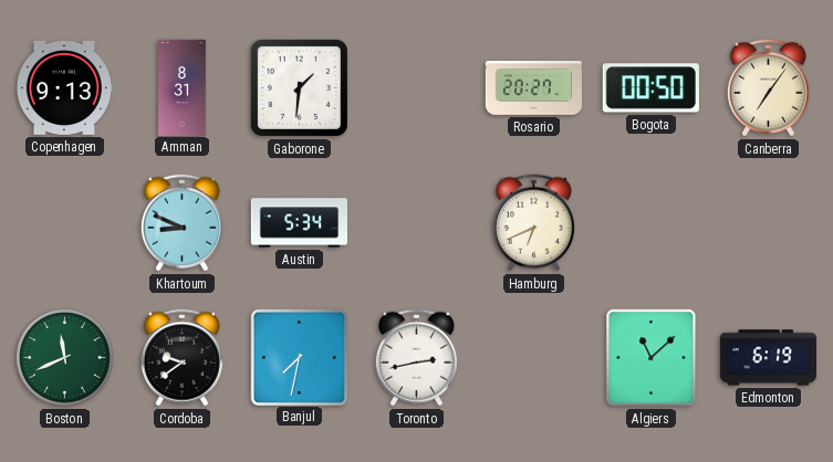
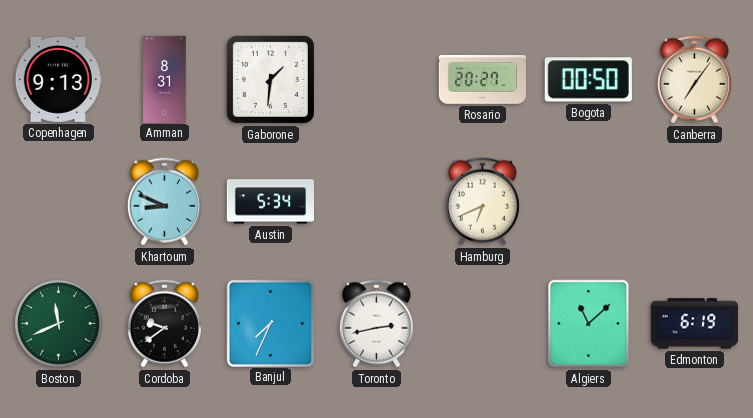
Banjul: 7:32 -> 7:34 (270, 323)
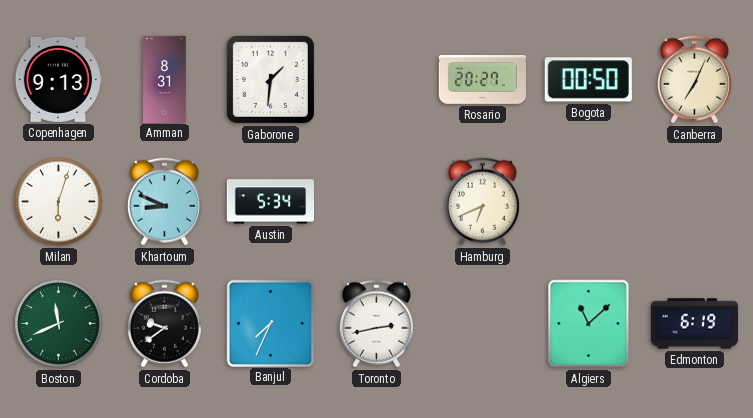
Canberra: 7:06 -> 7:04 (694, 80)
Milan: none -> 6:03 (59, 202)
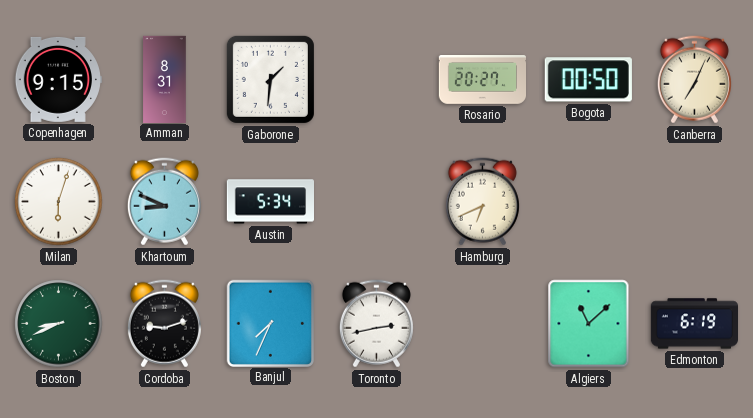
Copenhagen: 9:13 -> 9:15 (58, 79)
Boston: 11:41 -> 8:41 (59, 324)
Cordoba: 9:39 -> 9:12 (164, 324)
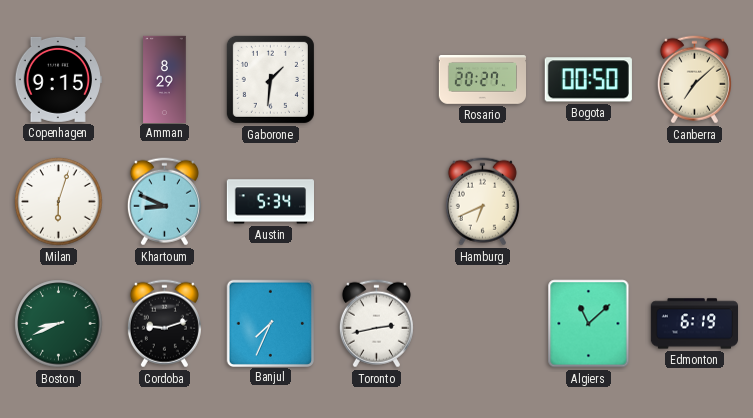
Amman: 8:31 -> 8:29 (165, 79)
Canberra: 7:04 -> 7:08 (694, 80)
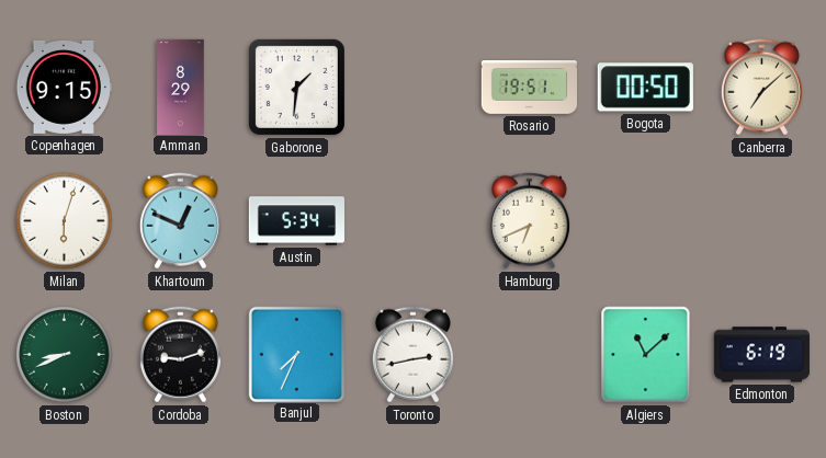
Rosario: 20:27 -> 19:51 (529, 88)
Khartoum: 8:49 -> 12:49 (180, 221)
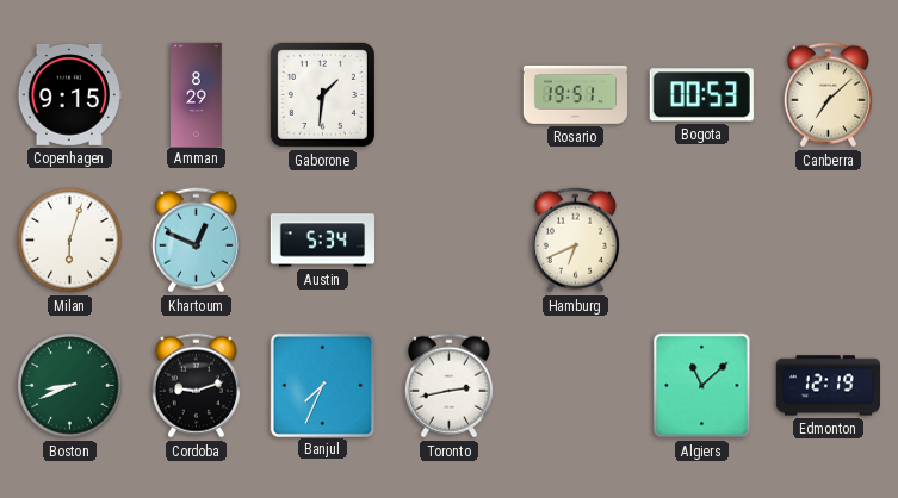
Bogota: 00:50 -> 00:53 (701, 95)
Edmonton: 6:19 -> 12:19 (828, 386)
